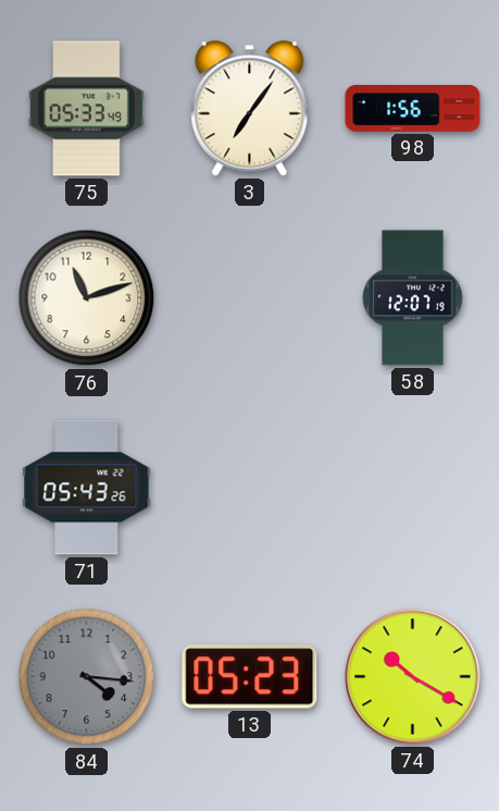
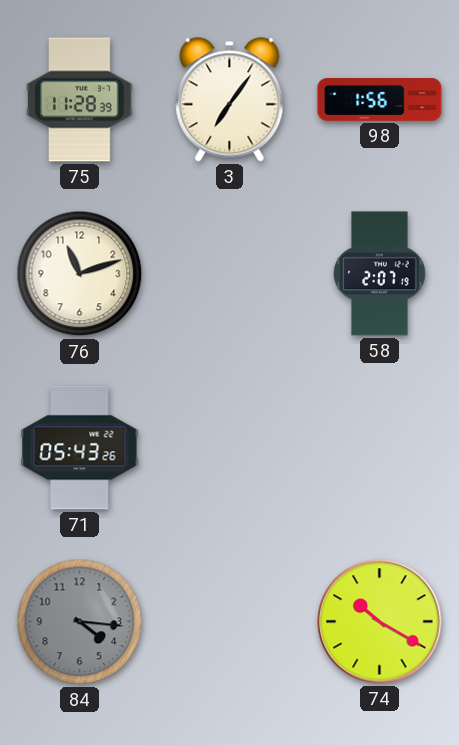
75: 05:33 -> 11:28 (80, 100)
58: 12:07 -> 2:07 (380, 274)
13: 05:23 -> none (250, 677)
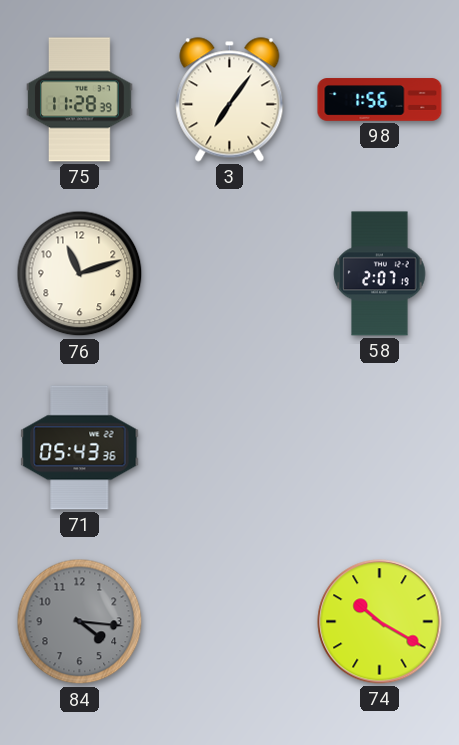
71: 05:43:26 -> 05:43:36 (80, 448)
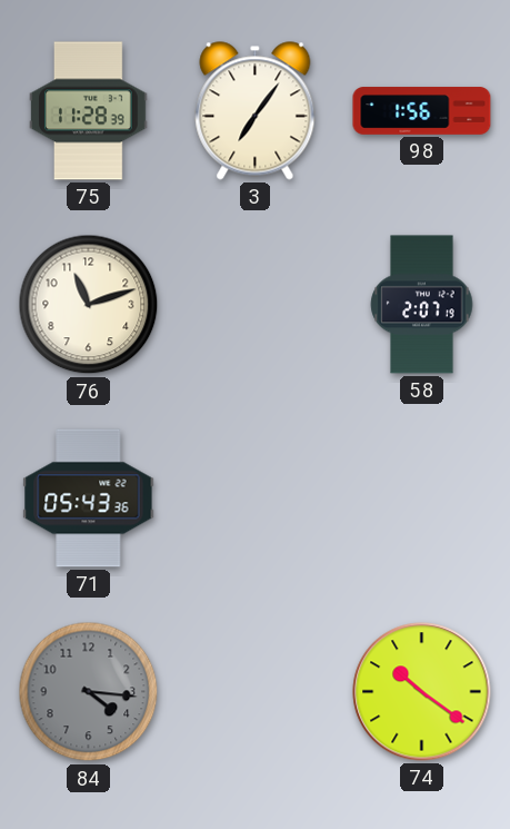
74: 10:20 -> 10:21 (422, 692)
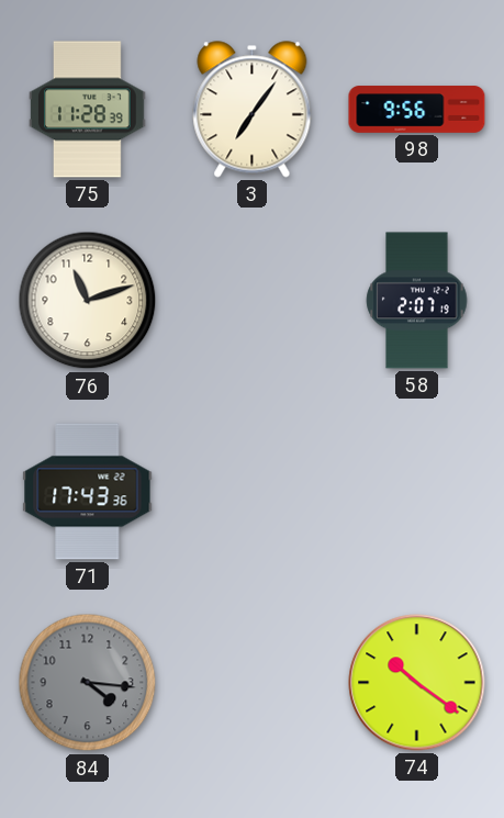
98: 1:56 -> 9:56 (417, 110)
71: 05:43 -> 17:43 (88, 492)
